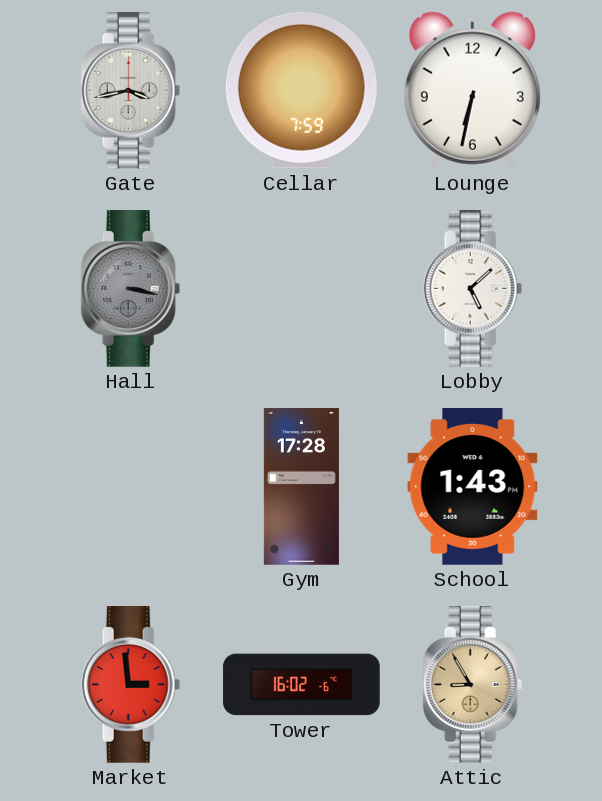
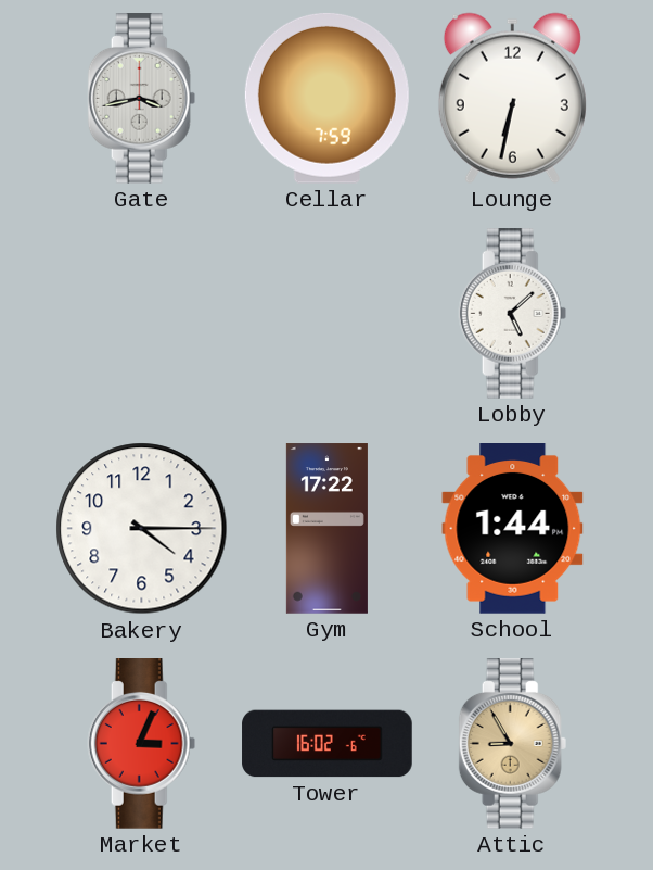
Hall: 3:17 -> none (131, 289)
Bakery: none -> 4:15 (142, 529)
Gym: 17:28 -> 17:22 (326, 529)
School: 1:43 -> 1:44 (513, 529)
Market: 2:59 -> 3:04 (142, 744)
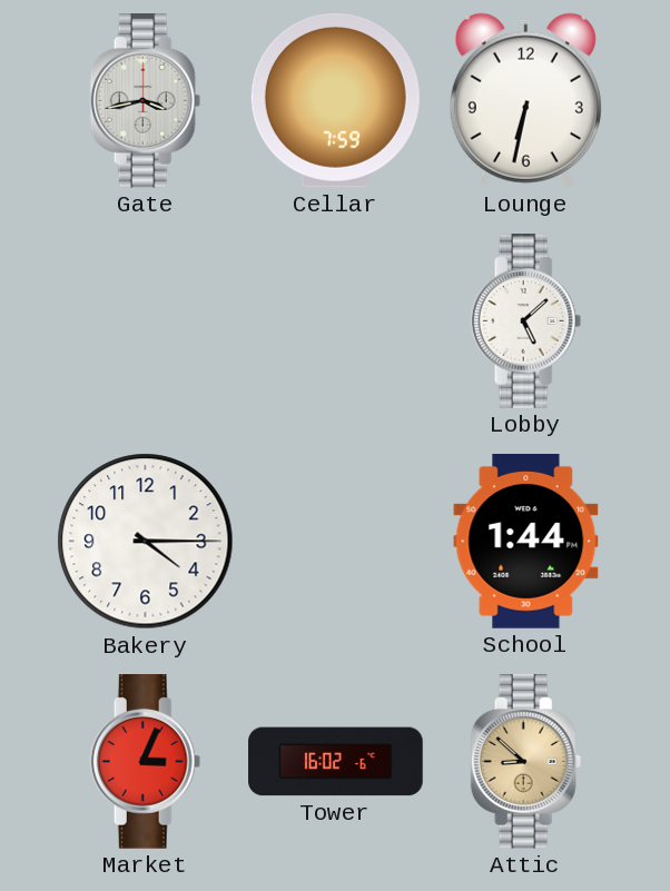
Gym: 17:22 -> none (326, 529)
Attic: 8:55 -> 8:52 (526, 762)
